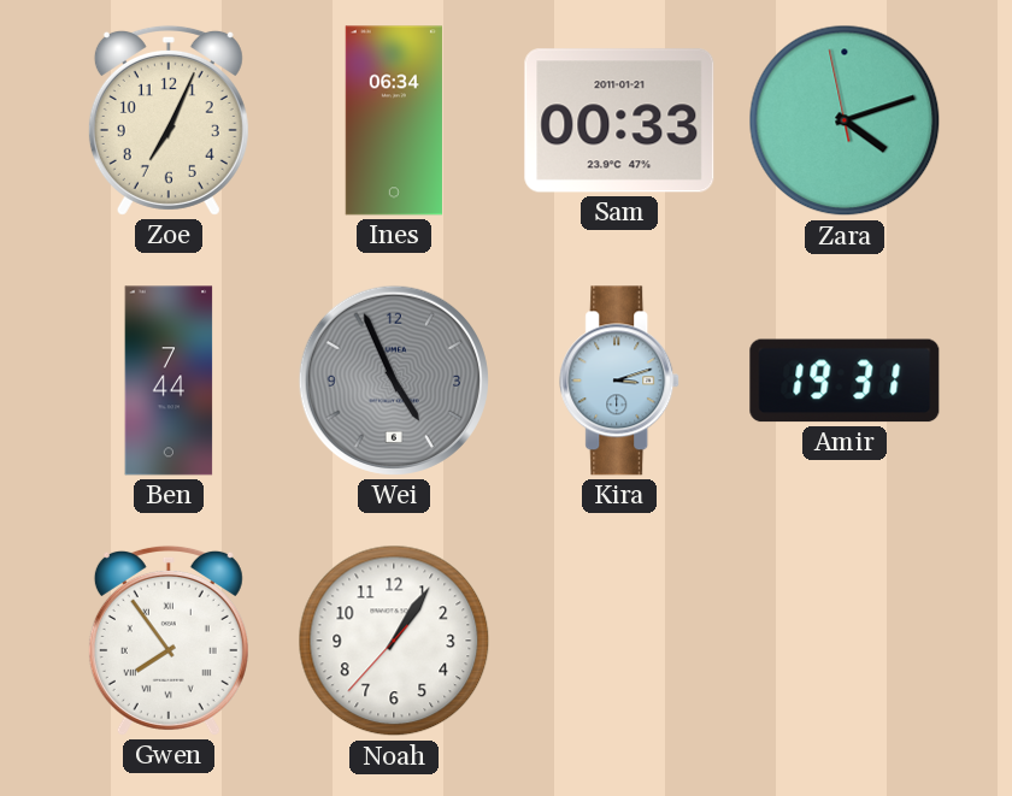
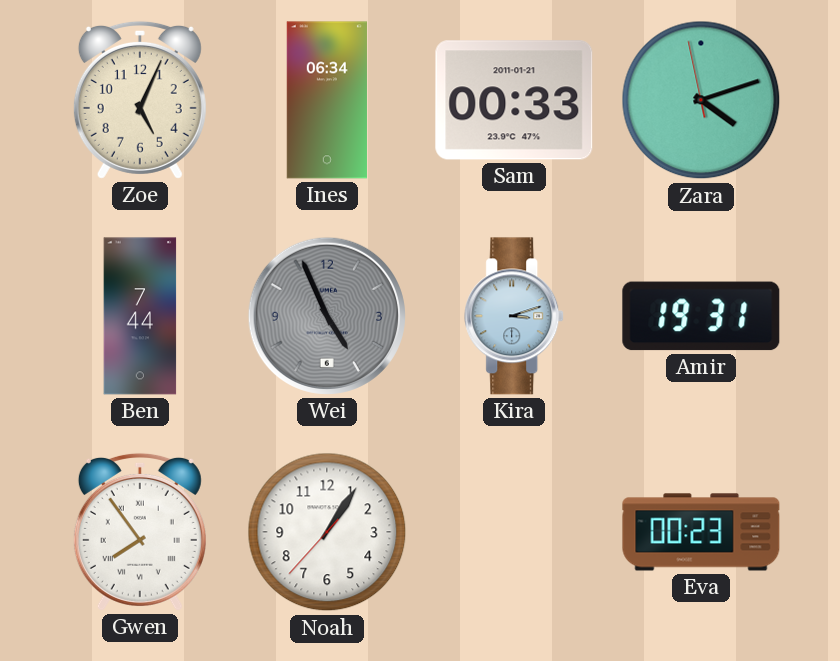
Zoe: 7:04 -> 5:04 (140, 100)
Eva: none -> 00:23 (701, 532)
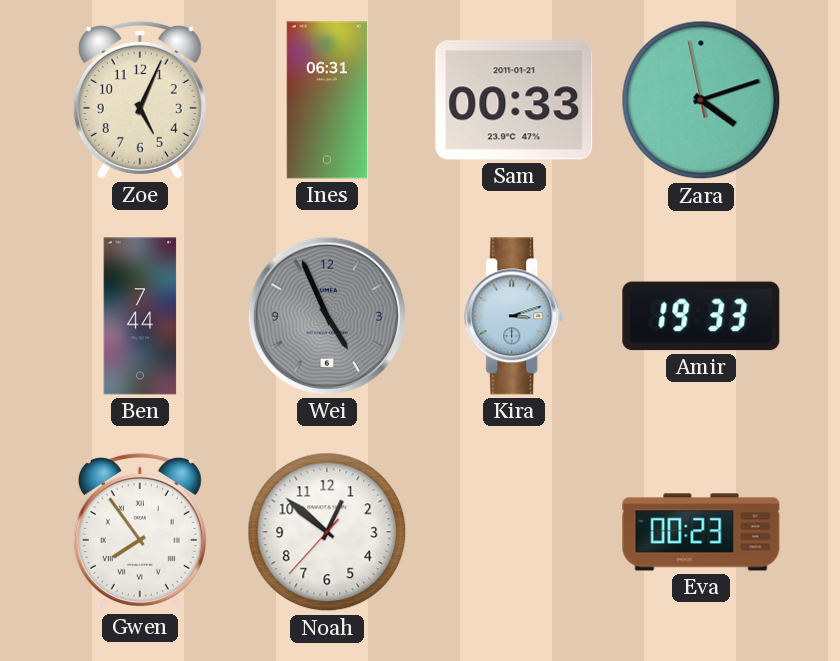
Ines: 06:34 -> 06:31 (327, 100)
Amir: 19:31 -> 19:33 (701, 316)
Noah: 1:05 -> 12:51 (327, 532)
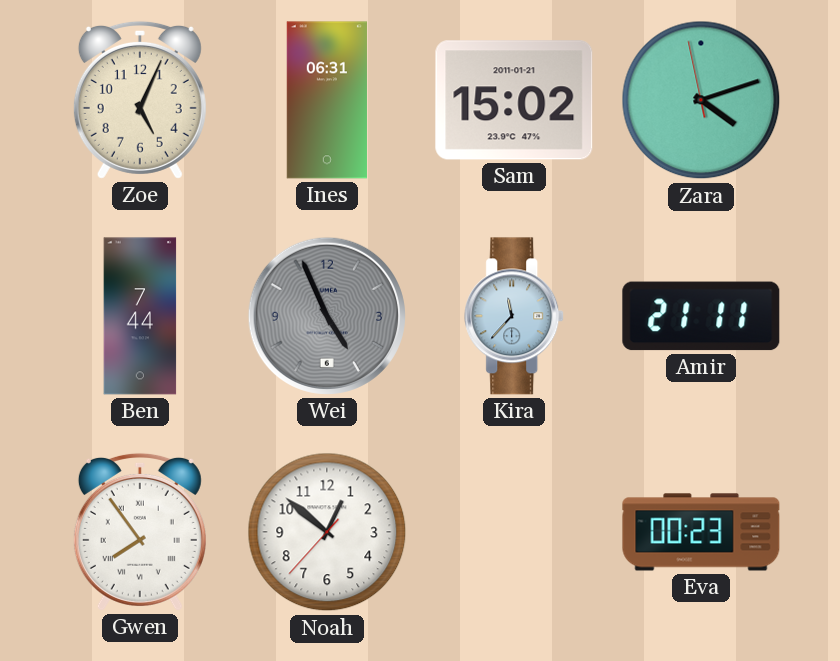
Sam: 00:33 -> 15:02 (514, 100)
Kira: 3:12 -> 11:37 (515, 316)
Amir: 19:33 -> 21:11 (701, 316)
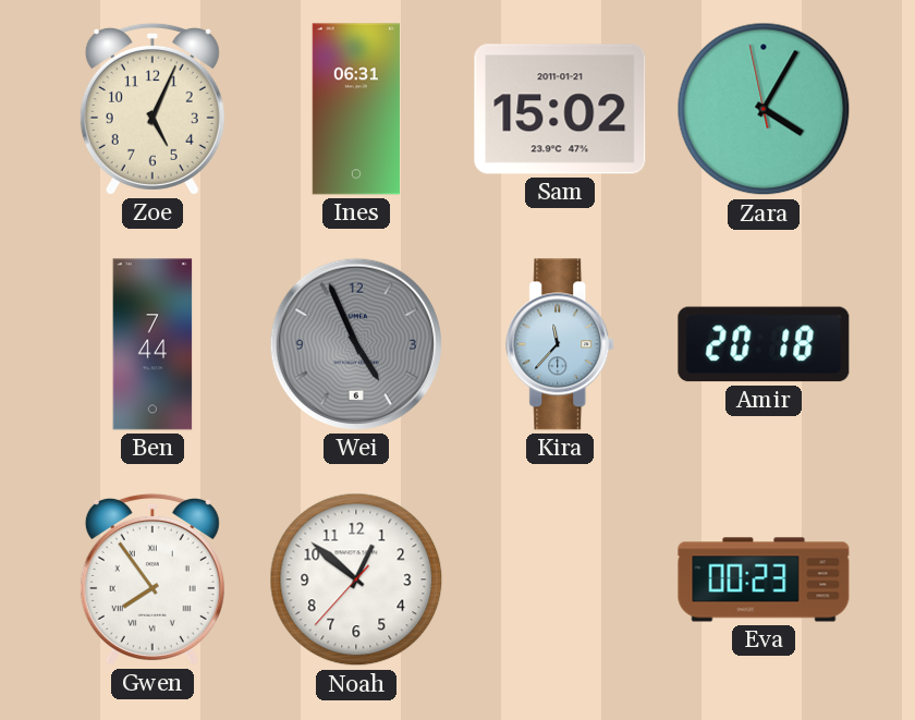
Zara: 4:11 -> 4:04 (764, 109)
Amir: 21:11 -> 20:18 (764, 344)
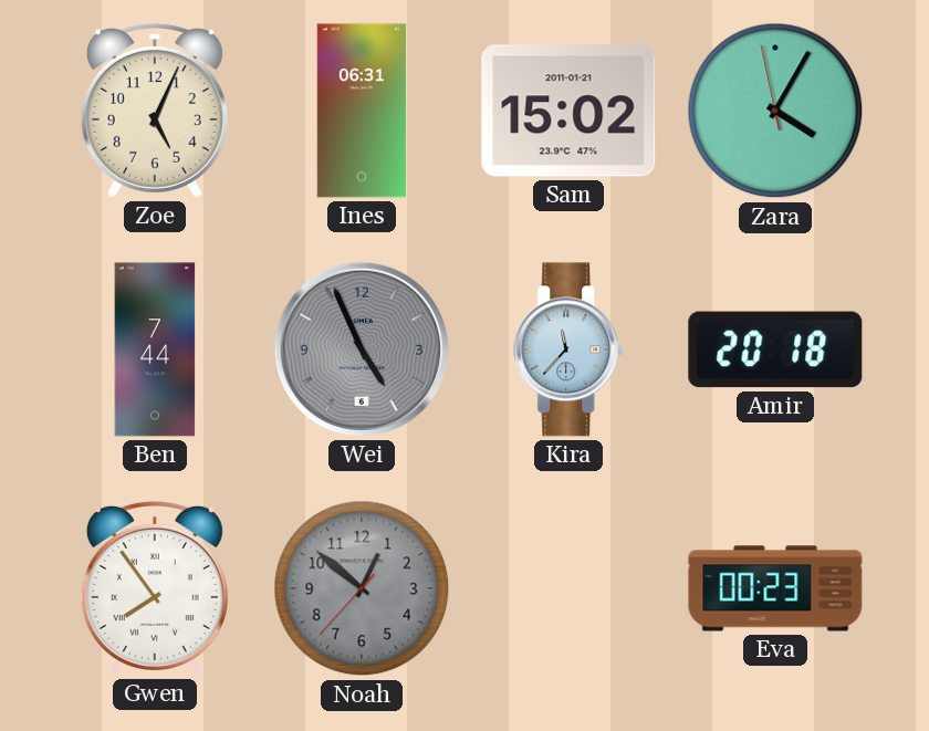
Noah dial: white -> grey (362, 588)
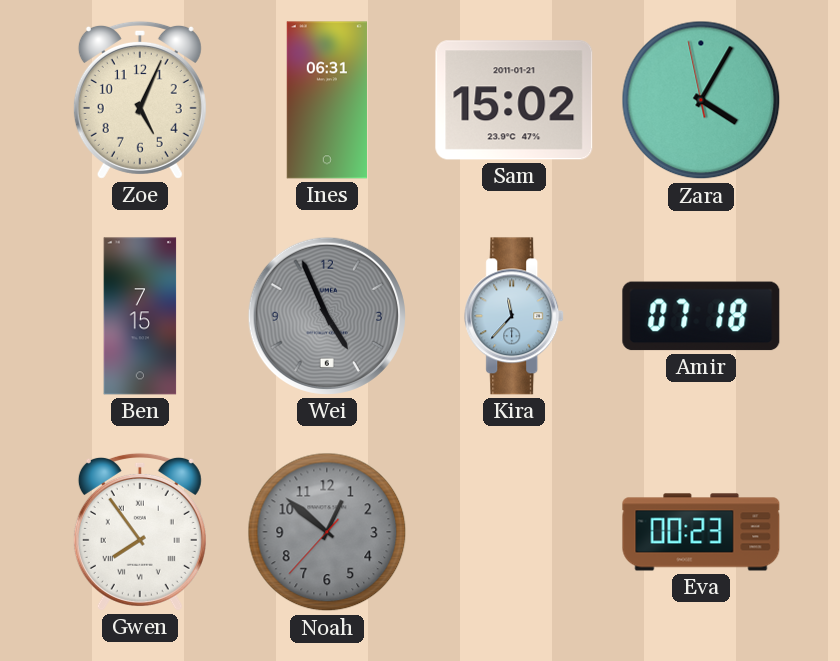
Ben: 7:44 -> 7:15 (140, 316)
Amir: 20:18 -> 07:18 (701, 316)
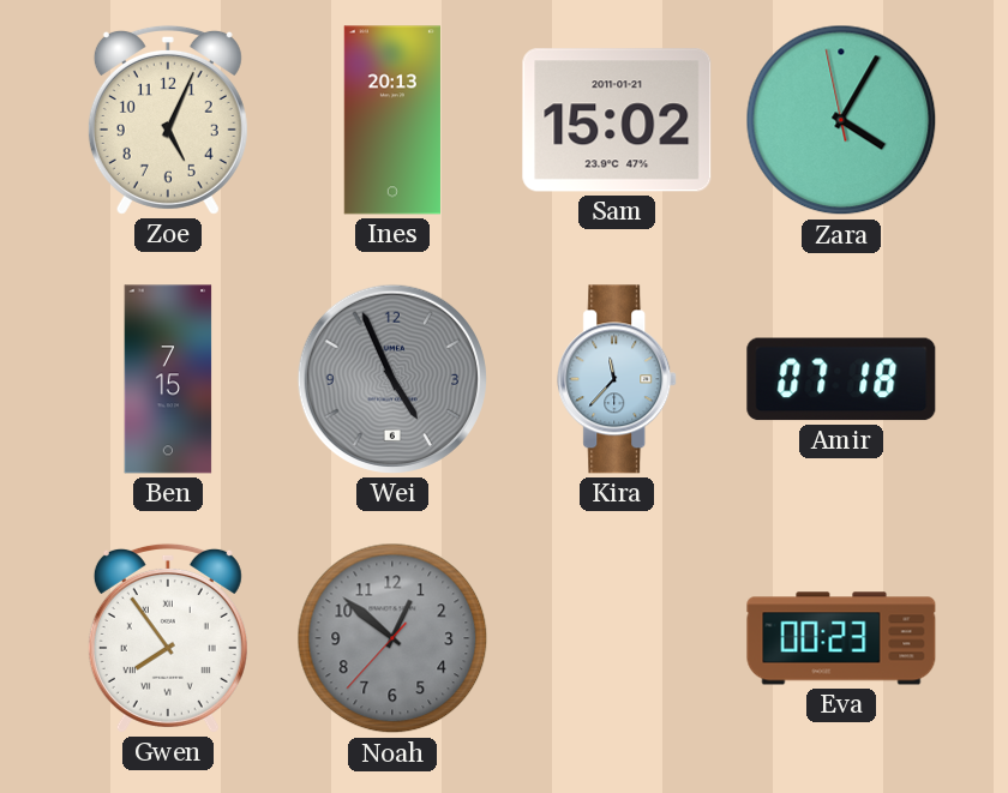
Ines: 06:31 -> 20:13 (392, 120)
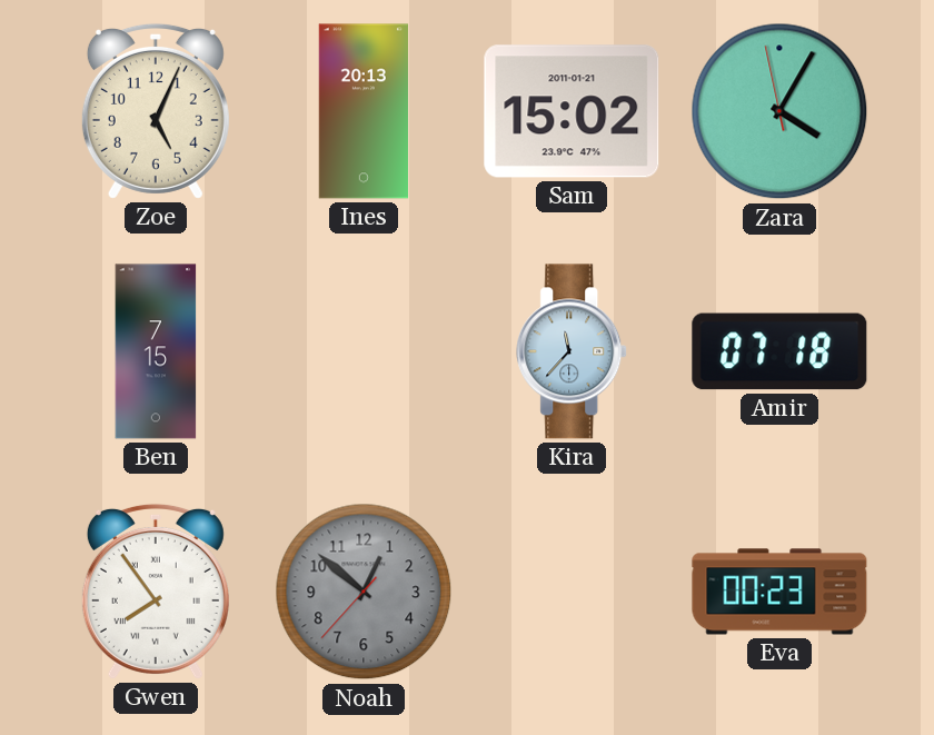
Wei: 4:56 -> none (392, 379)
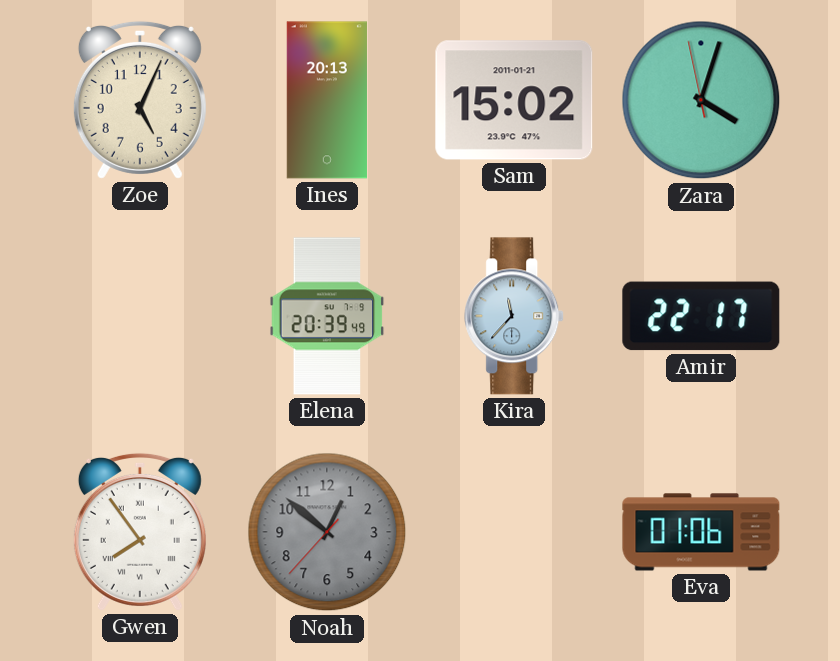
Zara: 4:04 -> 4:02 (701, 100)
Ben: 7:15 -> none (156, 351)
Elena: none -> 20:39 (327, 316)
Amir: 07:18 -> 22:17 (701, 316)
Eva: 00:23 -> 01:06 (701, 532)
